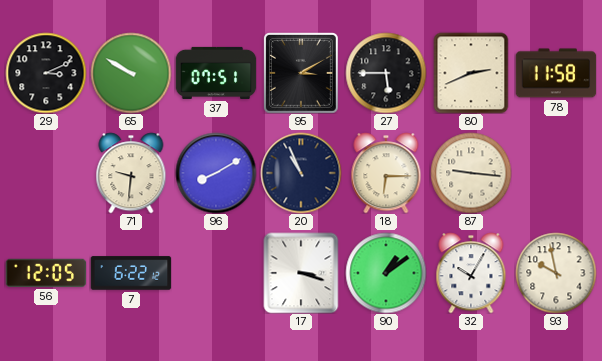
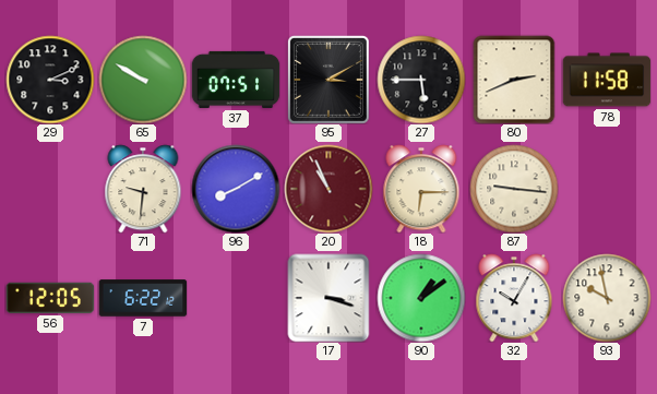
20 dial: navy -> burgundy (329, 189)
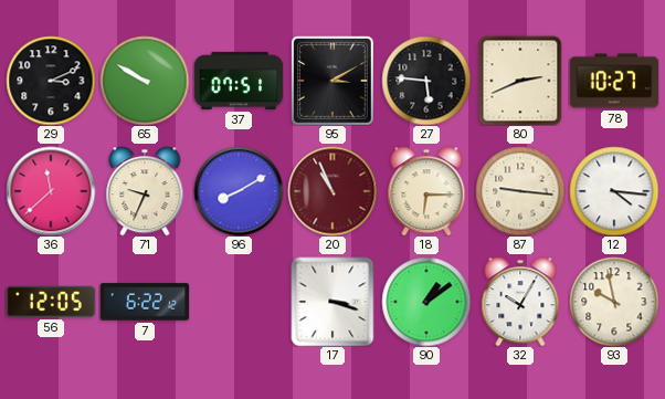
27: 5:45 -> 5:46 (426, 81)
78: 11:58 -> 10:27 (614, 81)
36: none -> 11:38 (51, 191)
71: 9:31 -> 9:34 (145, 191)
12: none -> 4:16 (614, 191)
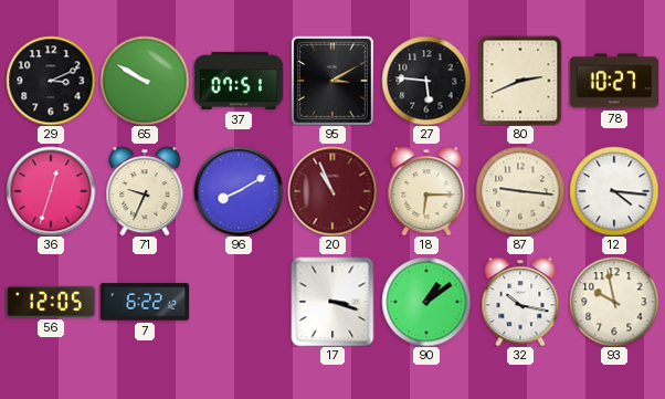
36: 11:38 -> 12:33 (51, 191)
32: 10:05 -> 10:17 (520, 302)
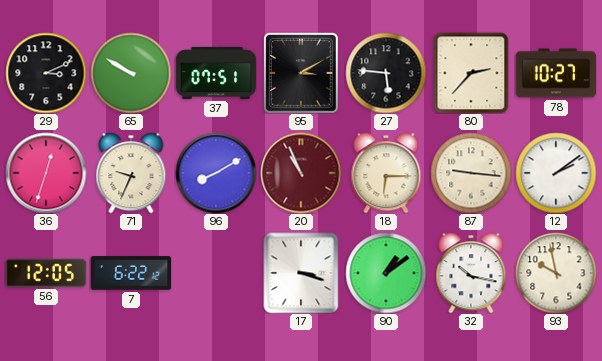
80: 2:41 -> 2:37 (471, 73)
12: 4:16 -> 2:09 (556, 173)
